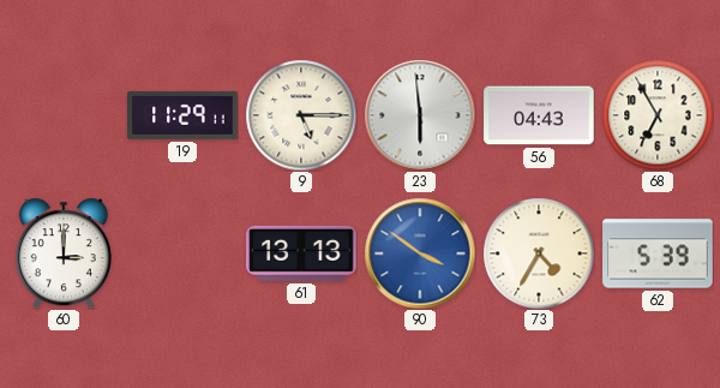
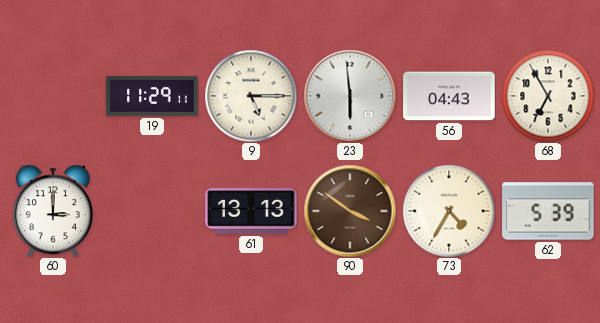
90 dial: blue -> brown (350, 211)
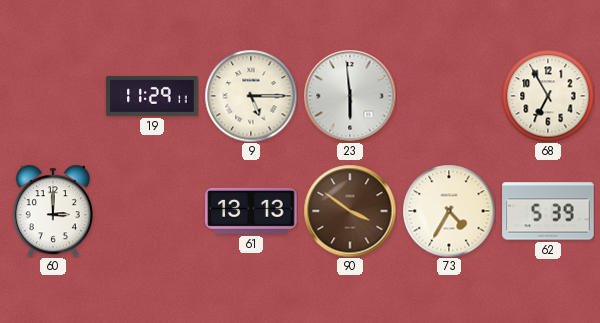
56: 04:43 -> none (449, 96)
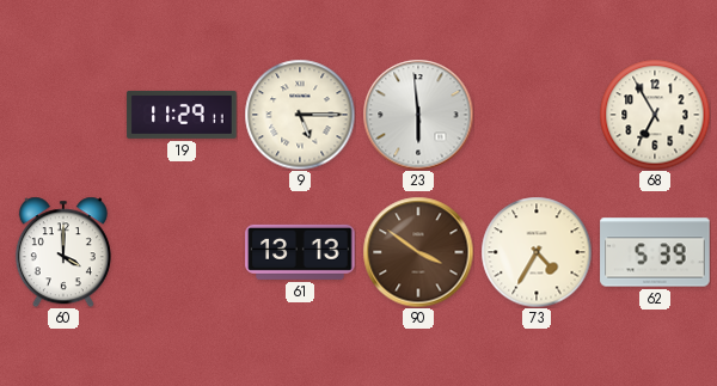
60: 3:00 -> 4:00 (63, 252)
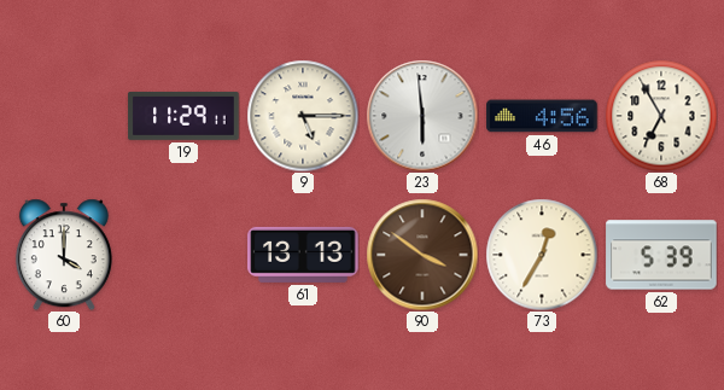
46: none -> 4:56 (542, 116)
73: 4:35 -> 12:35 (542, 255)
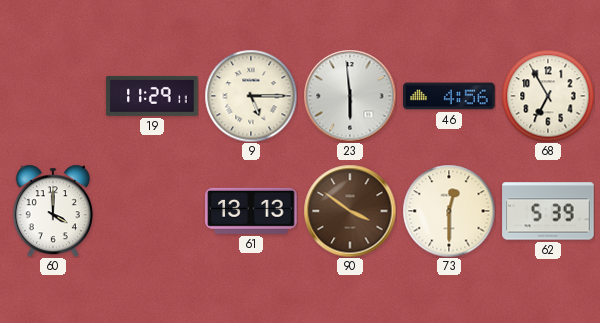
73: 12:35 -> 12:30 (449, 211)
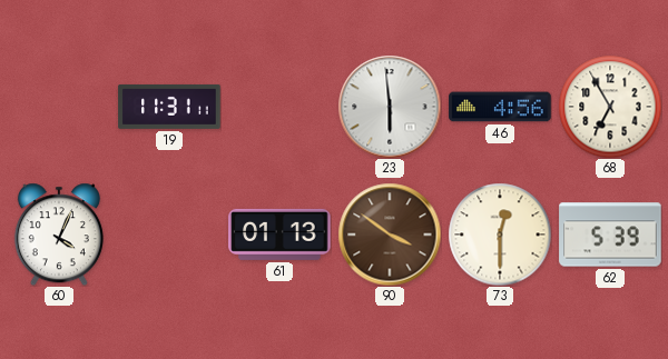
19: 11:29 -> 11:31 (169, 107)
9: 5:15 -> none (251, 96)
60: 4:00 -> 4:04 (59, 235)
61: 13:13 -> 01:13 (279, 235)
